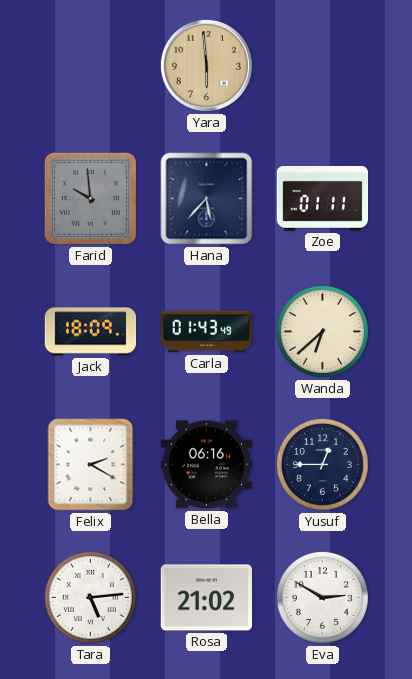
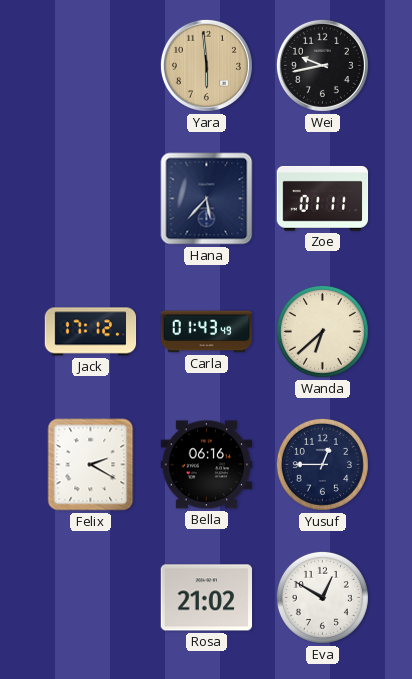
Wei: none -> 9:43 (322, 65)
Farid: 9:59 -> none (90, 198)
Jack: 18:09 -> 17:12 (91, 332)
Tara: 5:14 -> none (90, 597)
Eva: 2:50 -> 12:50 (322, 597)
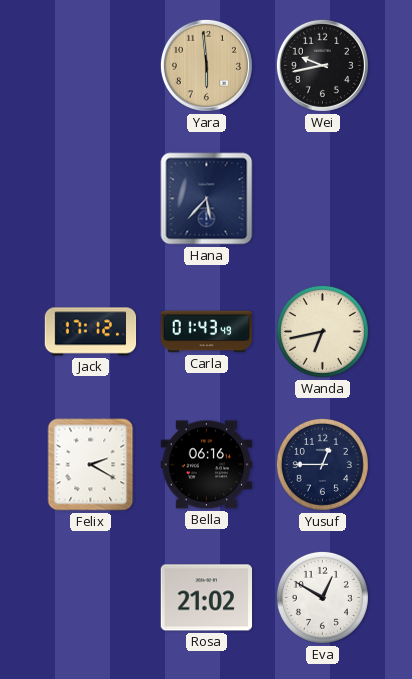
Zoe: 01:11 -> none (323, 198)
Wanda: 6:38 -> 6:43 (322, 331)
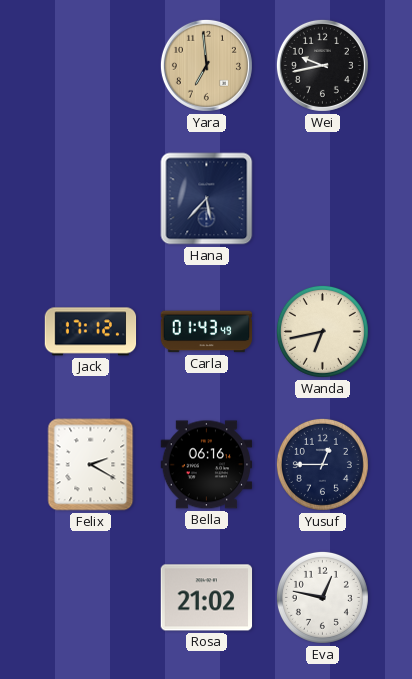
Yara: 5:59 -> 6:59 (206, 65)
Eva: 12:50 -> 12:47 (322, 597)
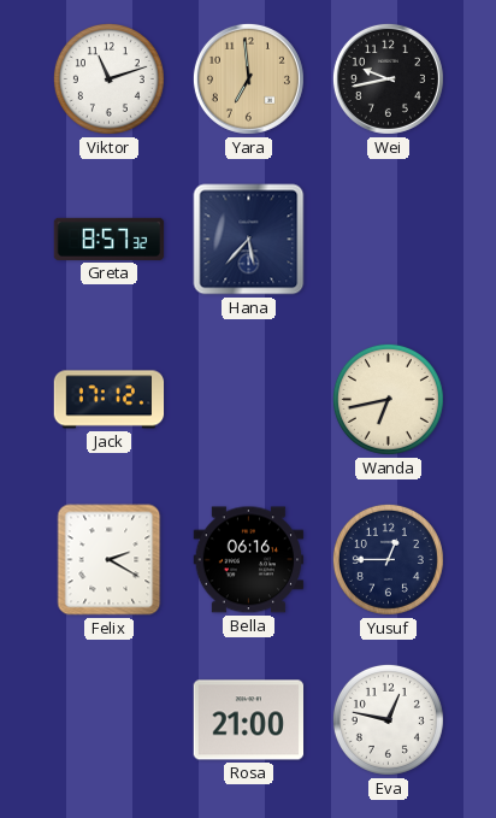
Viktor: none -> 11:12 (108, 78)
Greta: none -> 8:57 (110, 239)
Carla: 01:43 -> none (207, 332)
Rosa: 21:02 -> 21:00 (249, 720)
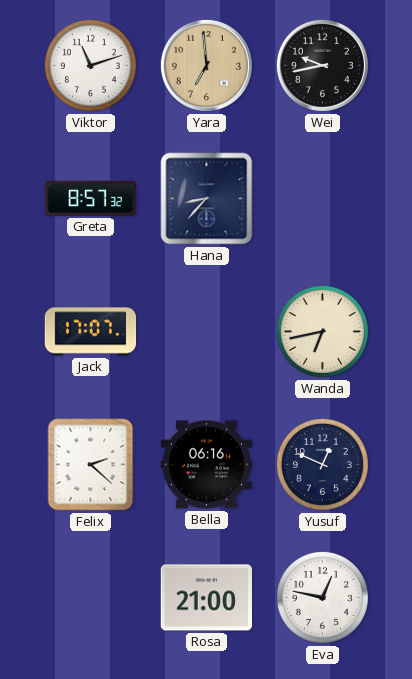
Hana: 5:37 -> 8:37 (207, 199)
Jack: 17:12 -> 17:07 (91, 332)
Felix: 2:20 -> 2:22 (91, 465)
Yusuf: 12:45 -> 12:49 (322, 464)
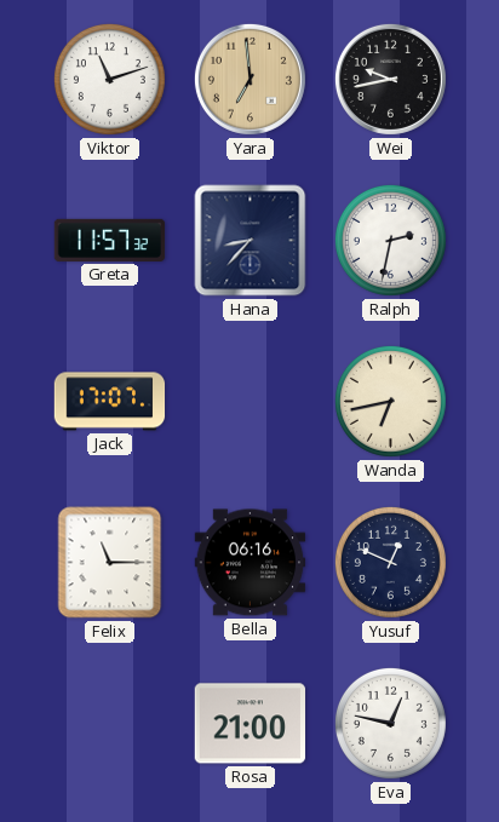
Greta: 8:57 -> 11:57 (110, 240)
Ralph: none -> 2:32 (390, 240)
Felix: 2:22 -> 11:15 (110, 563)
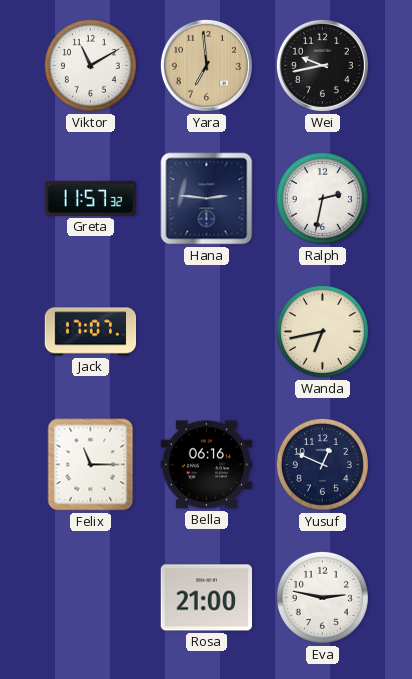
Viktor: 11:12 -> 11:10 (90, 65)
Hana: 8:37 -> 2:46 (207, 199)
Eva: 12:47 -> 2:47 (322, 597)
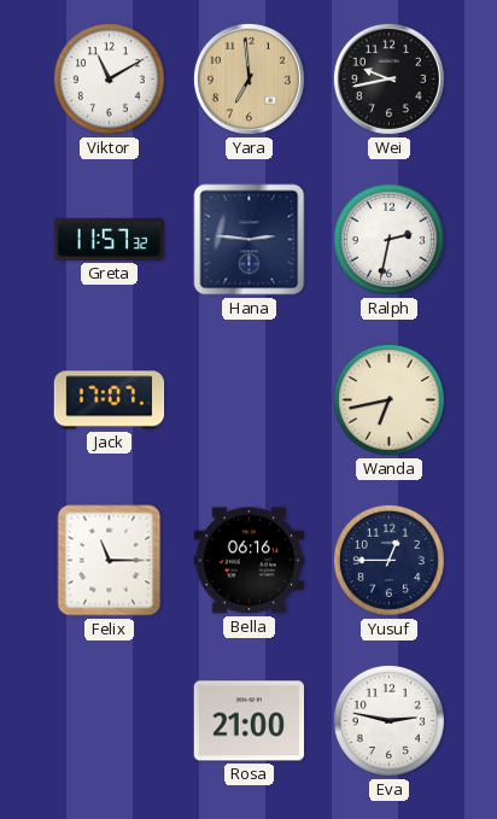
Yusuf: 12:49 -> 12:45 (388, 560)
